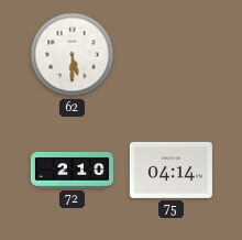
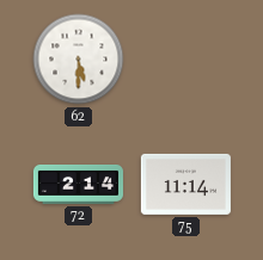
72: 2:10 -> 2:14 (78, 185)
75: 04:14 -> 11:14 (185, 184)
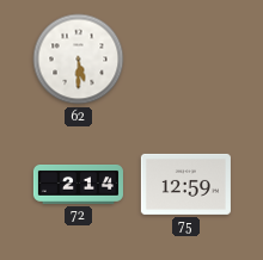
75: 11:14 -> 12:59 (185, 184)
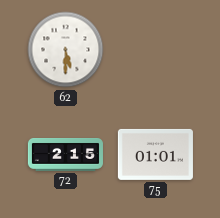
72: 2:14 -> 2:15 (65, 155)
75: 12:59 -> 01:01 (155, 154)
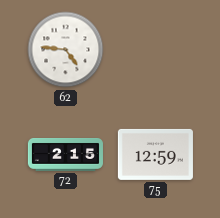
62: 5:30 -> 4:46 (66, 50)
75: 01:01 -> 12:59 (155, 154)
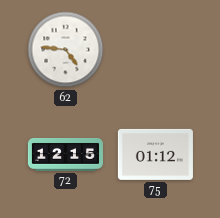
72: 2:15 -> 12:15 (65, 155)
75: 12:59 -> 01:12 (155, 154)
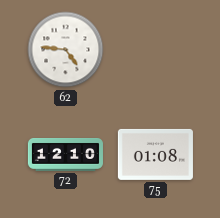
72: 12:15 -> 12:10 (65, 155)
75: 01:12 -> 01:08 (155, 154)
